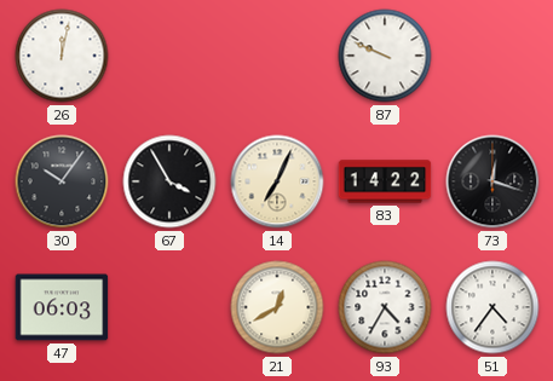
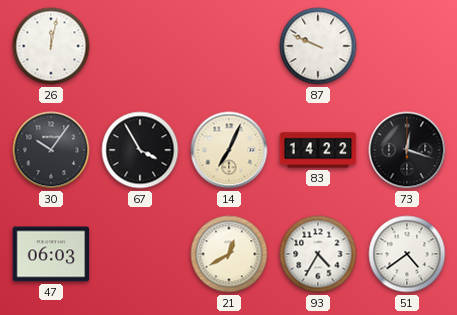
51: 4:36 -> 4:39 (407, 254)
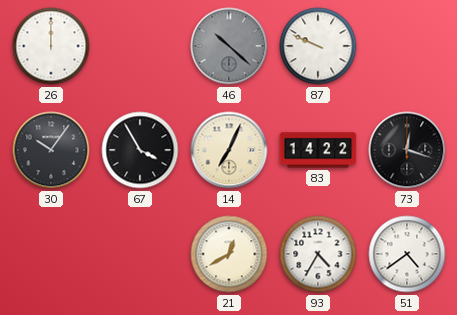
26: 12:02 -> 12:00 (51, 46)
46: none -> 10:22 (229, 46)
47: 06:03 -> none (51, 254)
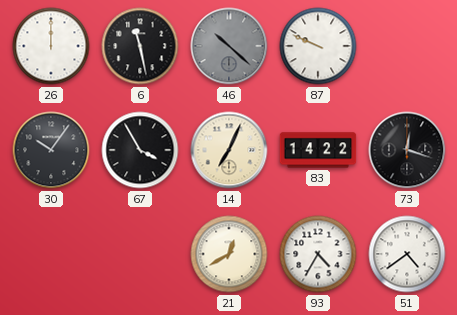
6: none -> 11:28 (140, 46)
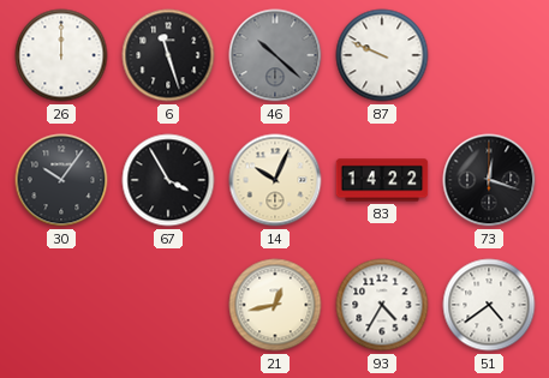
6: 11:28 -> 11:27 (168, 55)
14: 7:04 -> 10:04 (275, 180)
21: 12:40 -> 12:43 (275, 305)
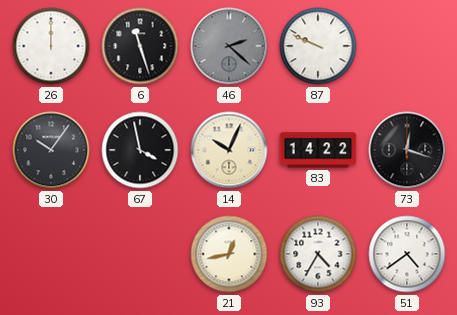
46: 10:22 -> 2:22 (229, 46)
67: 3:55 -> 3:58 (140, 150)
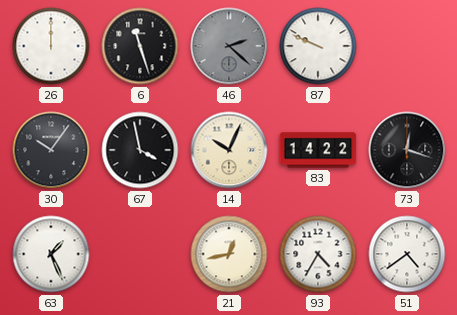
63: none -> 1:26 (51, 254)
